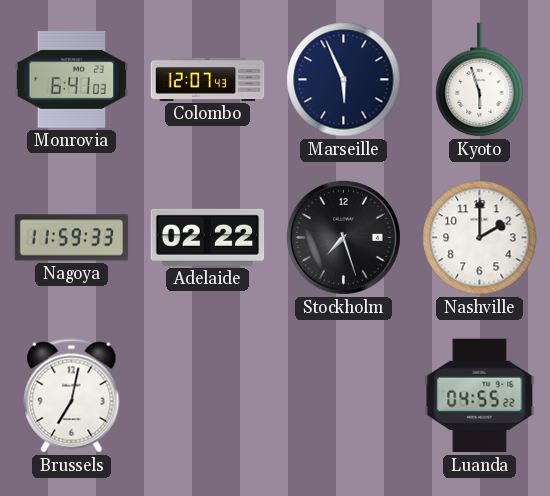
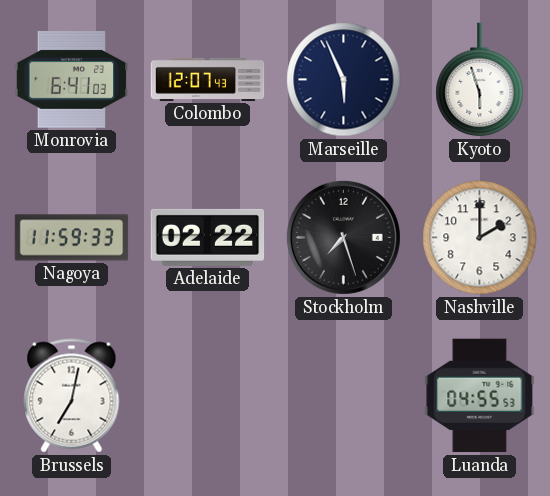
Luanda: 04:55:22 -> 04:55:53 (480, 396)
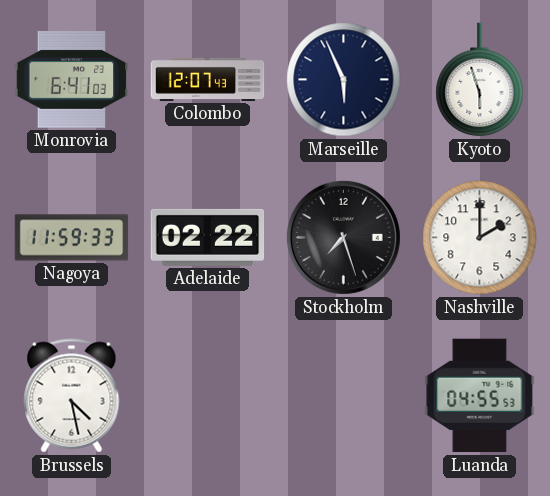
Brussels: 7:02 -> 4:28 (72, 396)
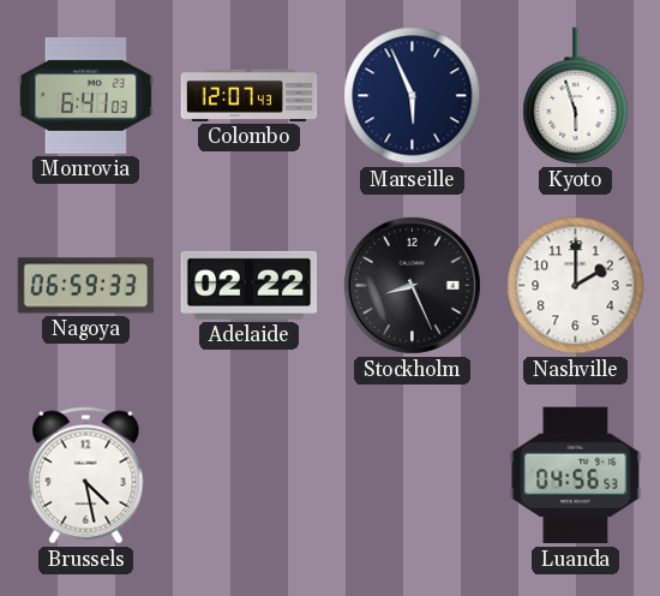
Nagoya: 11:59 -> 06:59 (86, 286)
Stockholm: 7:27 -> 8:26 (412, 285)
Luanda: 04:55 -> 04:56 (576, 476)
